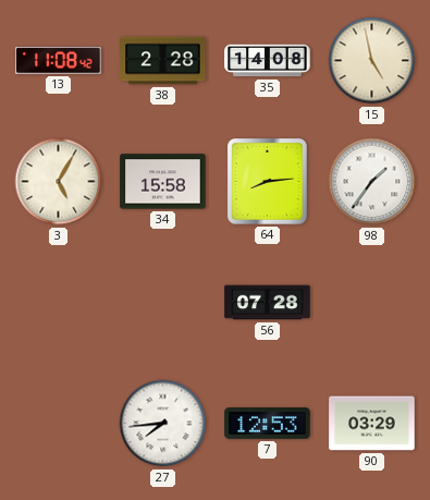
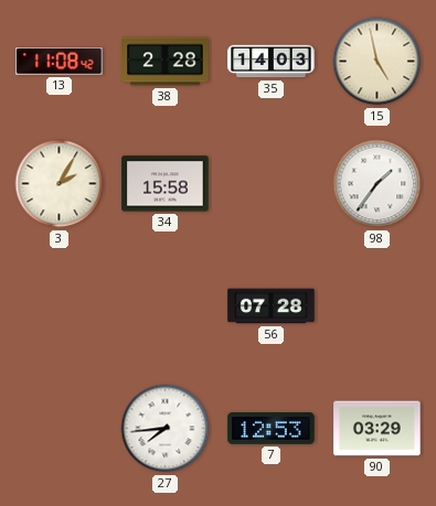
35: 14:08 -> 14:03 (272, 62)
3: 5:05 -> 2:05 (60, 184)
64: 8:14 -> none (268, 182)
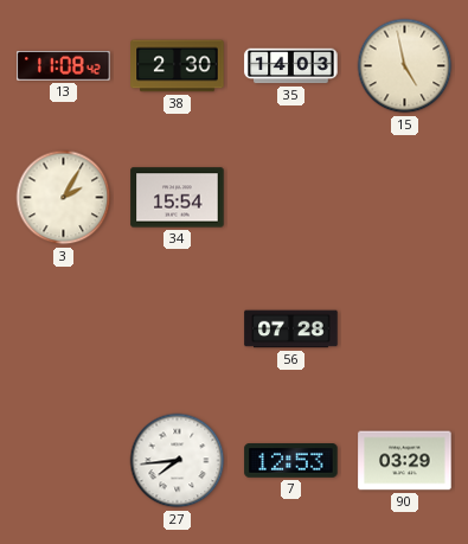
38: 2:28 -> 2:30 (178, 66)
34: 15:58 -> 15:54 (178, 198)
98: 1:36 -> none (377, 184)
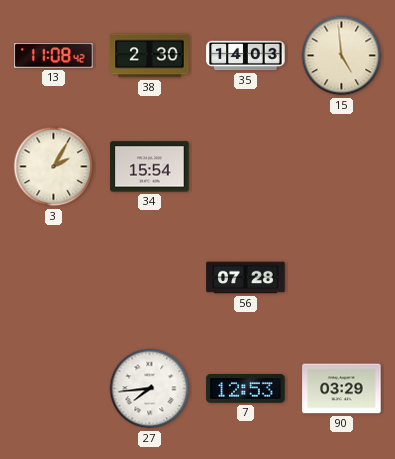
15: 4:58 -> 4:59 (342, 56)
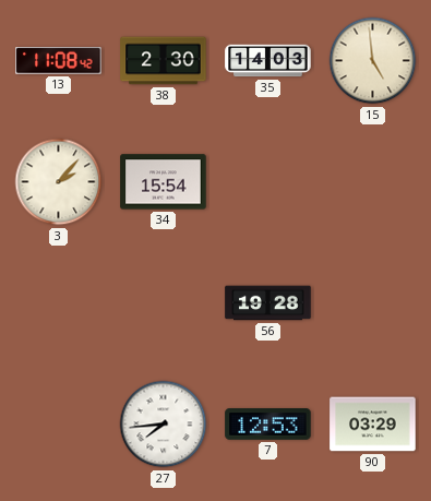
3: 2:05 -> 2:07 (59, 182)
56: 07:28 -> 19:28 (268, 303)
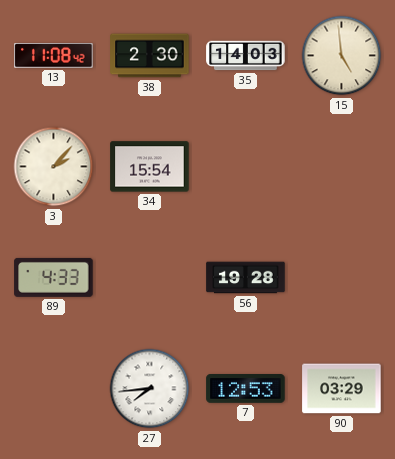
89: none -> 4:33 (54, 277)
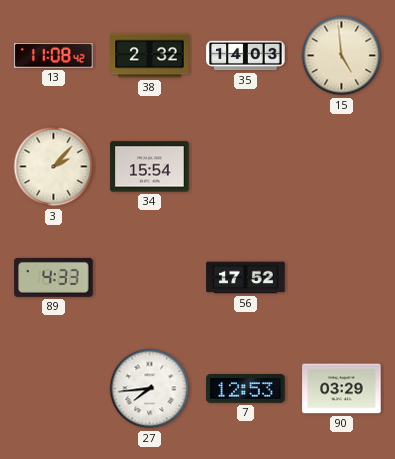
38: 2:30 -> 2:32 (150, 56)
56: 19:28 -> 17:52 (246, 278)
